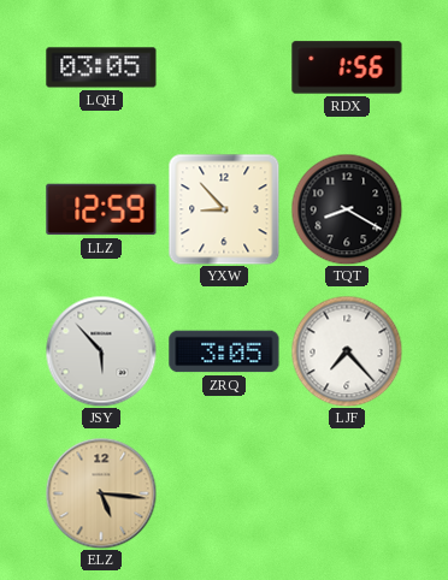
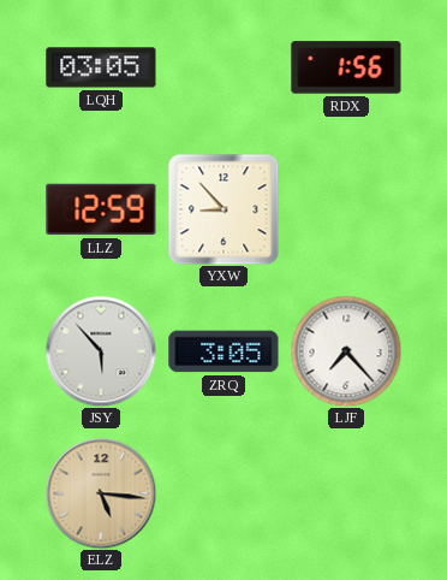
TQT: 8:20 -> none (347, 209)
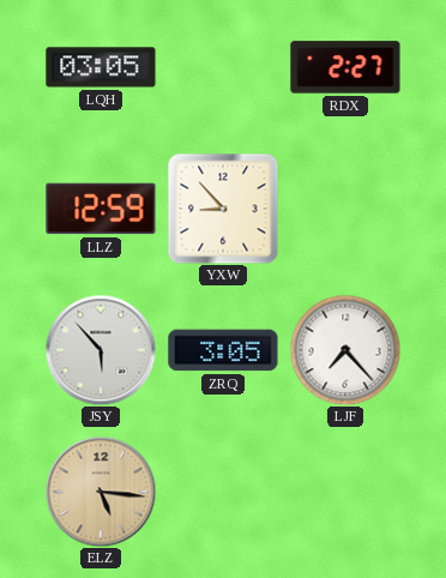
RDX: 1:56 -> 2:27 (345, 67)
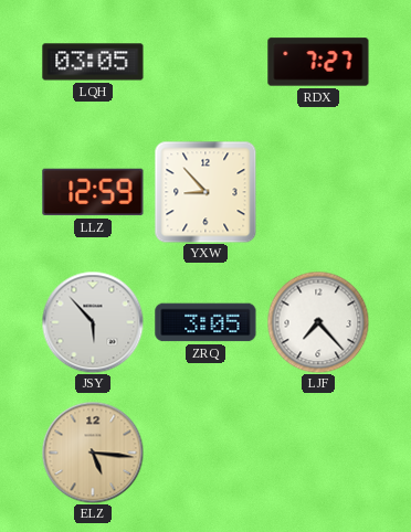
RDX: 2:27 -> 7:27 (318, 62)
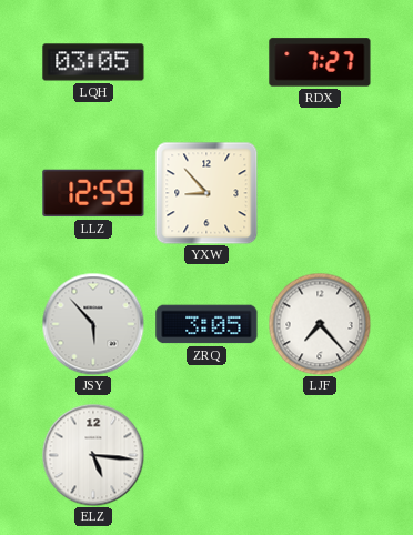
ELZ dial: champagne -> white (93, 455)
